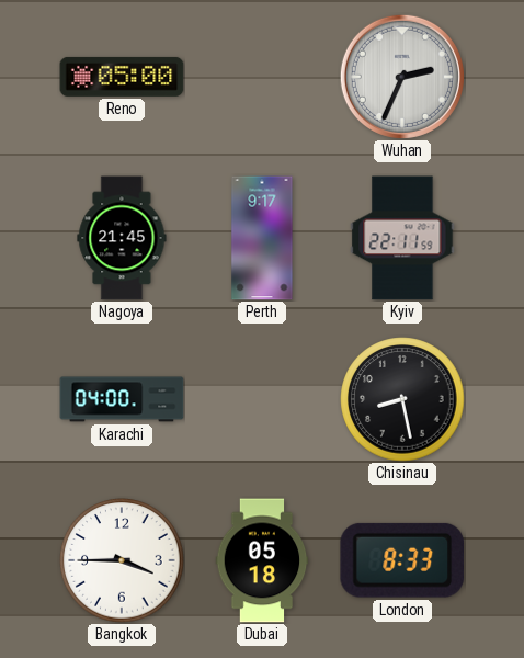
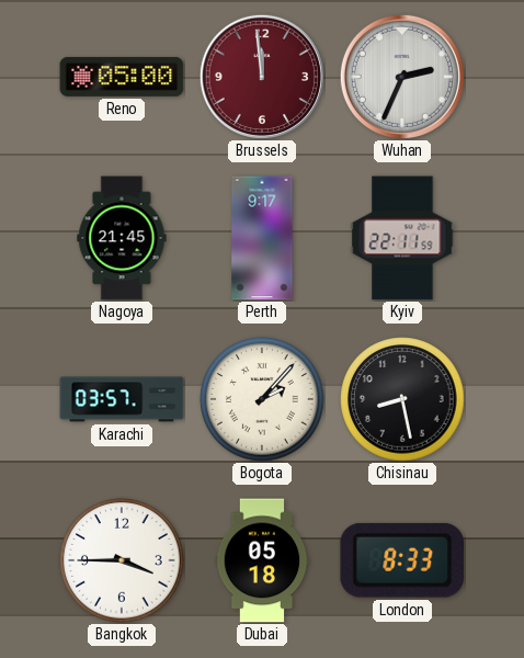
Brussels: none -> 11:59 (262, 77)
Karachi: 04:00 -> 03:57 (122, 399)
Bogota: none -> 2:07 (262, 399)
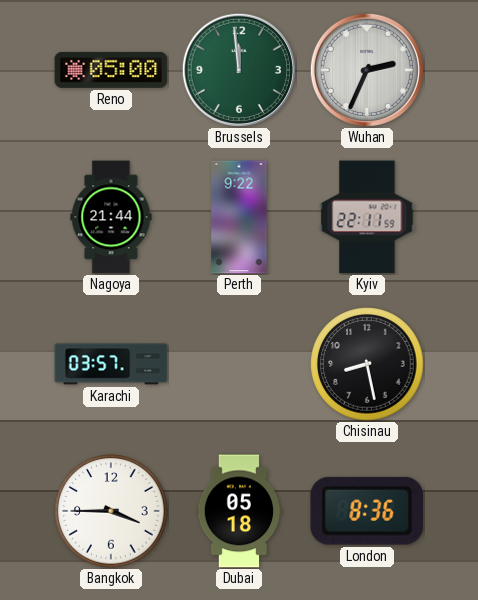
Brussels dial: burgundy -> green (239, 70)
Nagoya: 21:45 -> 21:44 (111, 217)
Perth: 9:17 -> 9:22 (239, 217)
Bogota: 2:07 -> none (262, 399)
London: 8:33 -> 8:36 (367, 511)
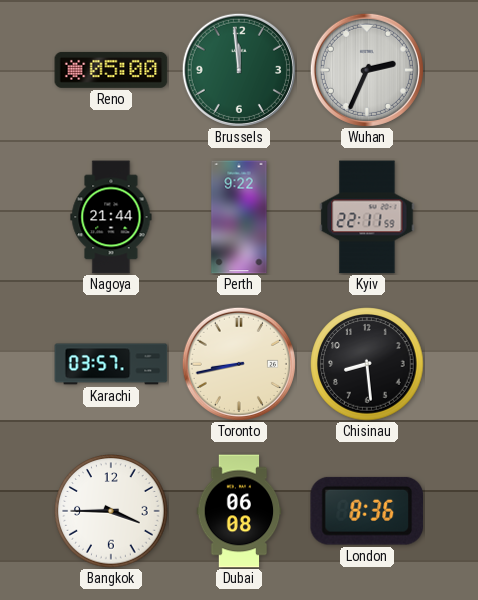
Toronto: none -> 8:43 (239, 364)
Chisinau: 8:28 -> 8:29 (367, 364)
Dubai: 05:18 -> 06:08 (239, 511)
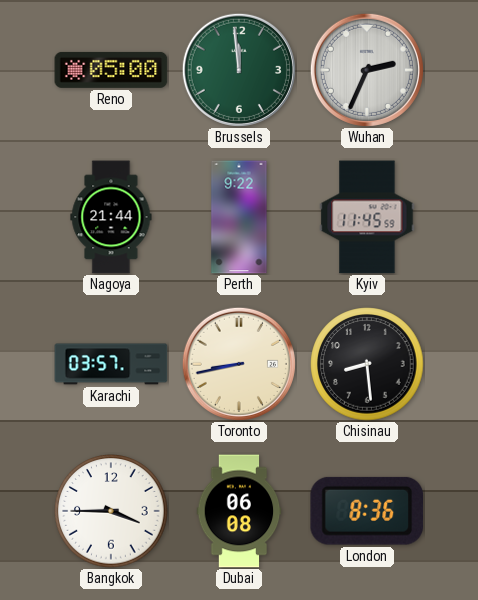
Kyiv: 22:11 -> 11:45 (367, 217)
